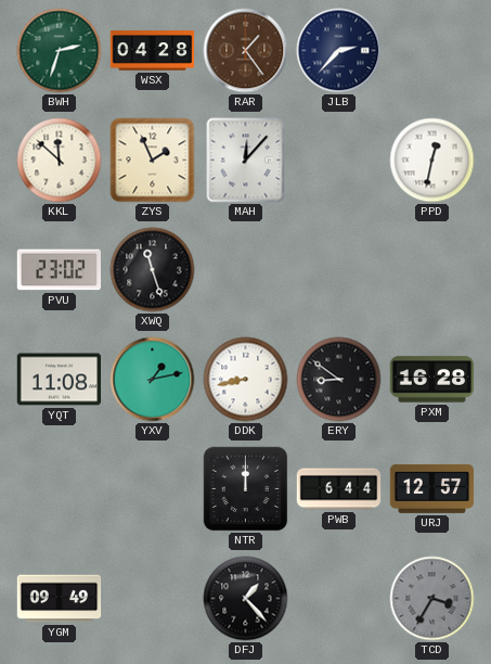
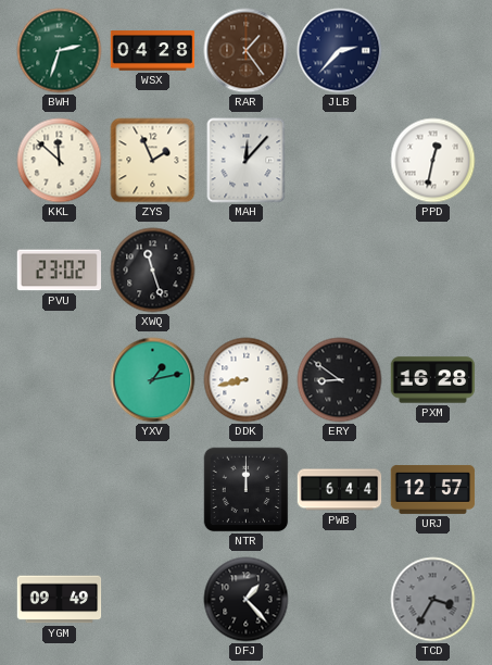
YQT: 11:08 -> none (60, 380)
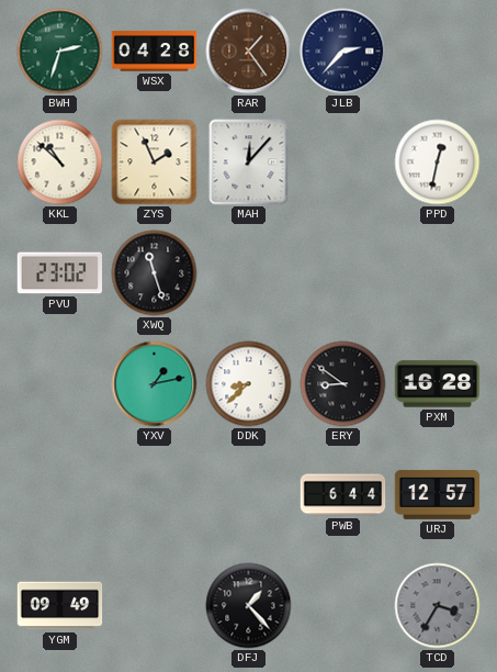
KKL: 11:52 -> 10:52 (60, 163)
DDK: 8:43 -> 8:38 (249, 384)
NTR: 12:00 -> none (247, 490)
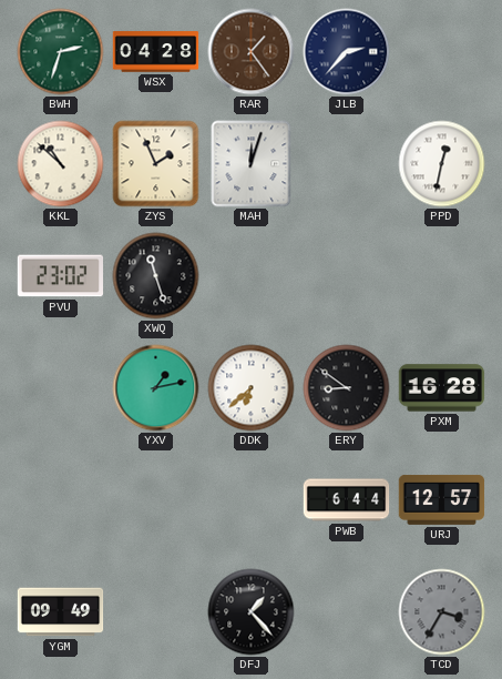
MAH: 12:07 -> 12:03 (252, 164)
DDK: 8:38 -> 6:38 (252, 388)
